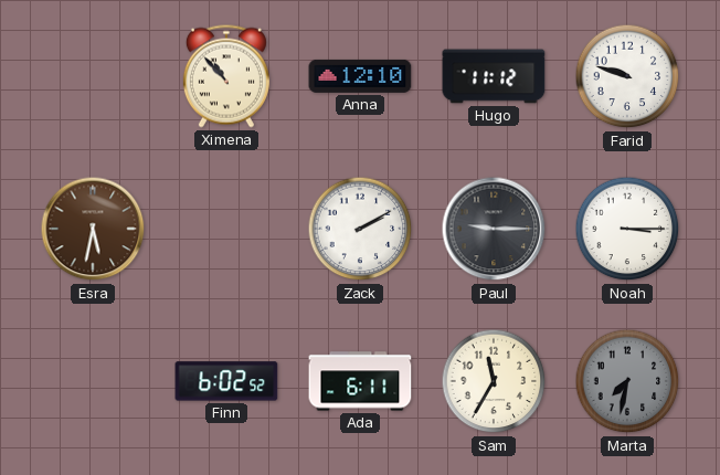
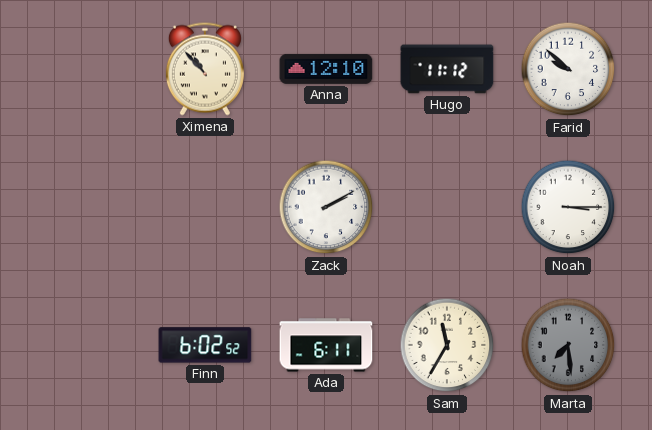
Farid: 9:48 -> 9:52 (568, 69)
Esra: 5:32 -> none (93, 229)
Paul: 9:15 -> none (494, 229)
Marta: 7:32 -> 7:29 (568, 345)
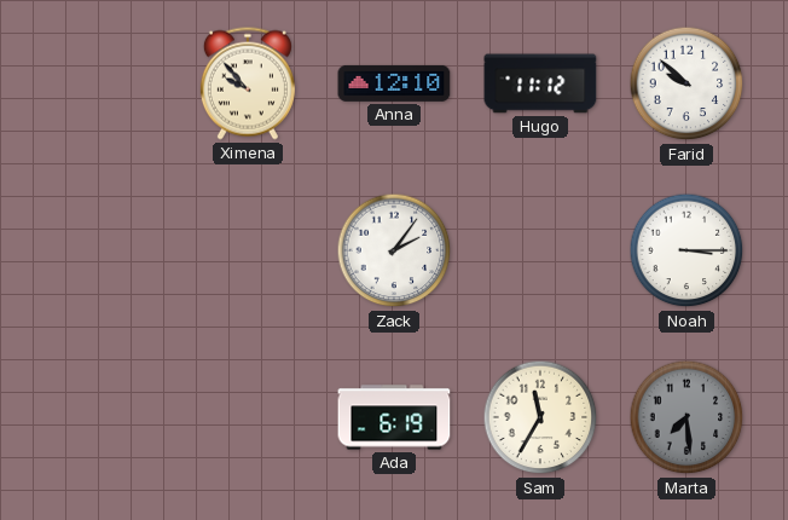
Ximena: 10:53 -> 9:53 (248, 83)
Zack: 2:10 -> 2:06 (394, 250)
Finn: 6:02 -> none (205, 345)
Ada: 6:11 -> 6:19 (394, 417)
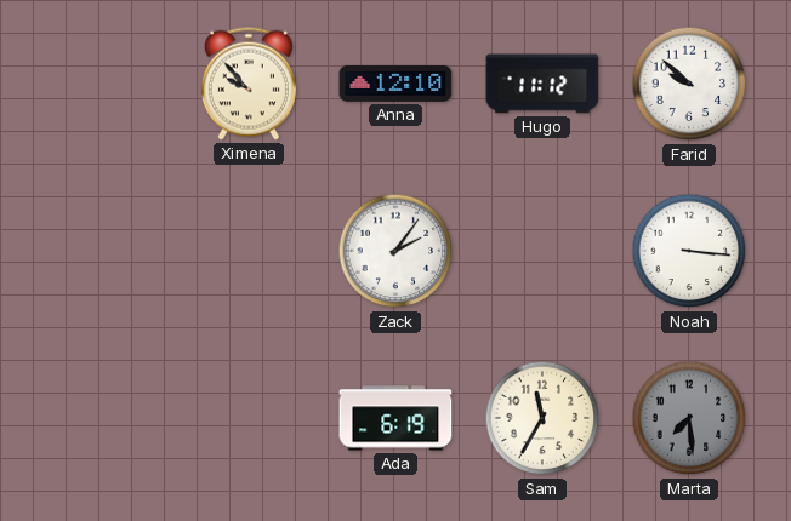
Noah: 3:15 -> 3:16 (689, 251)
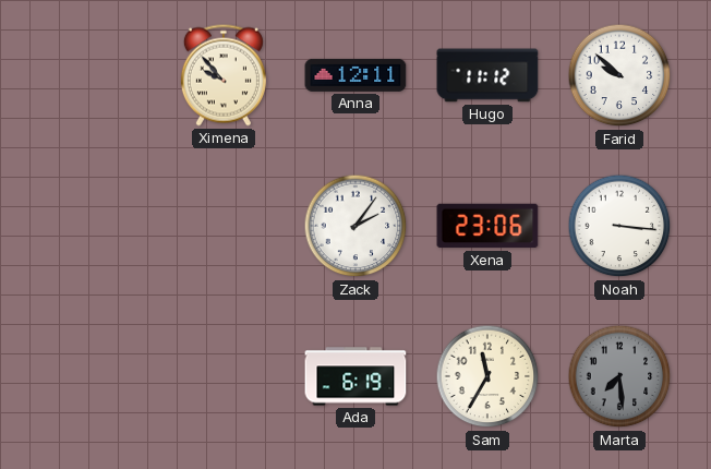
Anna: 12:10 -> 12:11 (355, 75)
Xena: none -> 23:06 (487, 226)
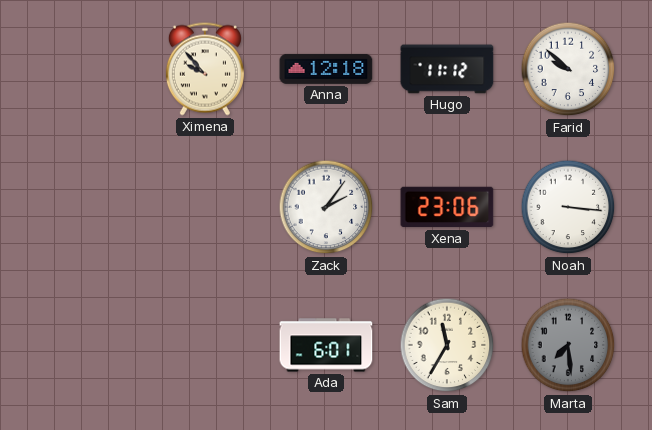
Anna: 12:11 -> 12:18 (326, 69)
Ada: 6:19 -> 6:01 (326, 345)
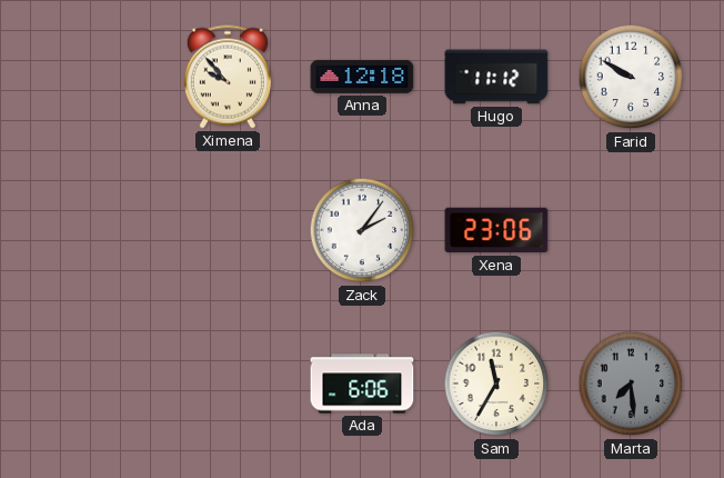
Farid: 9:52 -> 9:50 (631, 77)
Noah: 3:16 -> none (568, 207)
Ada: 6:01 -> 6:06 (362, 384)
